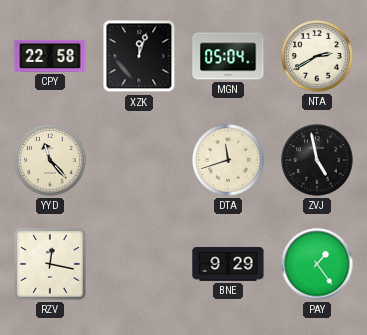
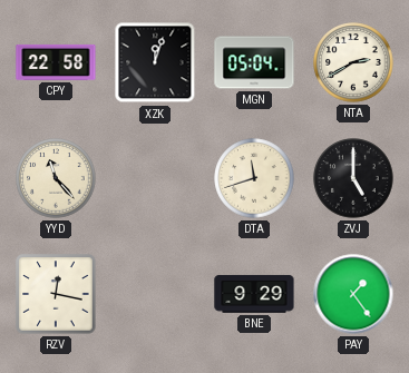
ZVJ: 4:58 -> 5:00 (353, 178)
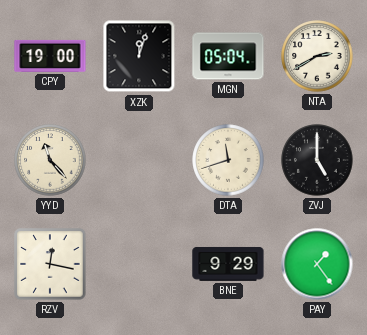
CPY: 22:58 -> 19:00 (50, 56)
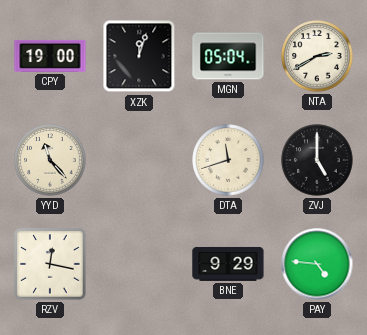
PAY: 1:24 -> 4:46 (317, 264)
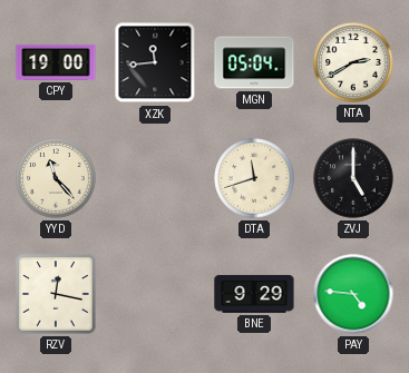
XZK: 12:03 -> 11:44 (155, 62)
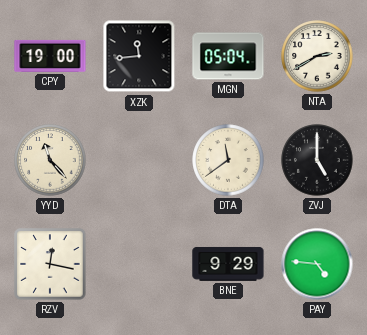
DTA: 11:42 -> 11:39 (228, 160)
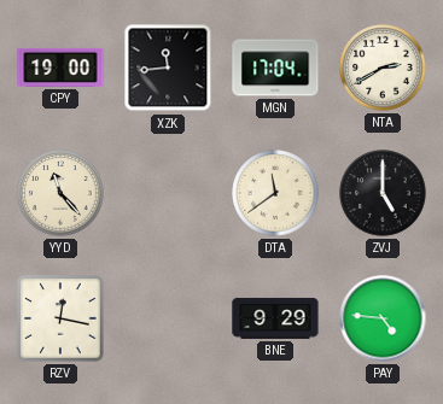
MGN: 05:04 -> 17:04 (275, 68)
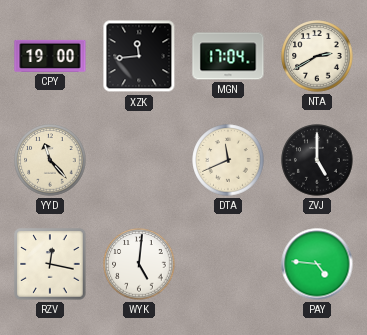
DTA: 11:39 -> 11:41 (228, 160)
WYK: none -> 5:01 (139, 264)
BNE: 9:29 -> none (275, 318)
